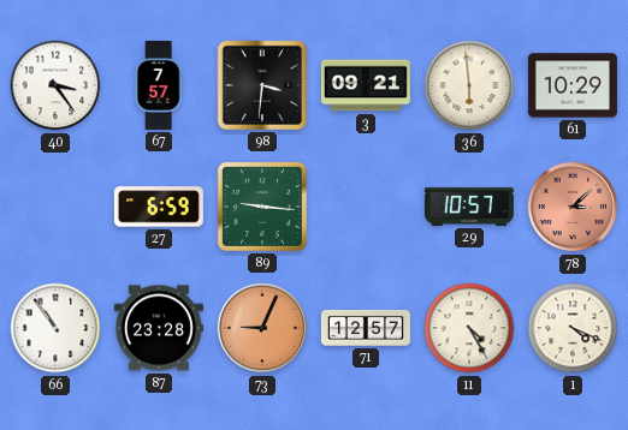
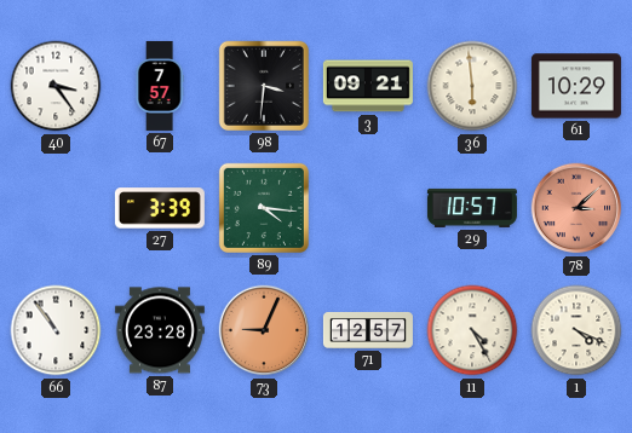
27: 6:59 -> 3:39 (160, 208)
89: 9:16 -> 4:16 (264, 208)
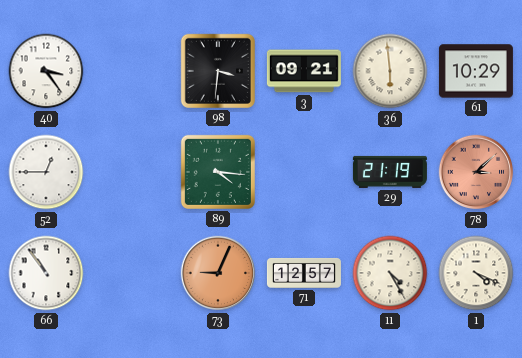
67: 7:57 -> none (160, 86)
52: none -> 12:45 (46, 172)
27: 3:39 -> none (160, 208)
29: 10:57 -> 21:19 (390, 172)
87: 23:28 -> none (160, 330)
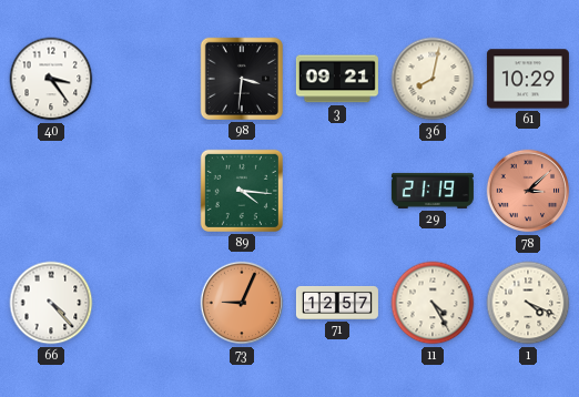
36: 5:59 -> 8:02 (433, 79)
52: 12:45 -> none (46, 172)
66: 10:54 -> 4:23 (51, 303)
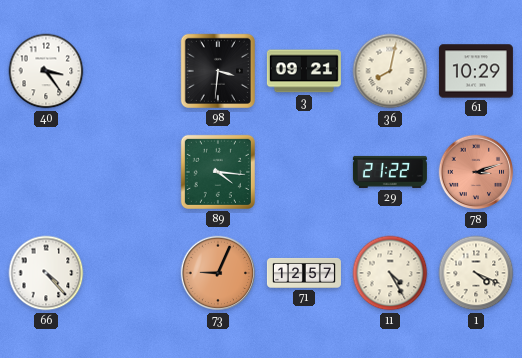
29: 21:19 -> 21:22 (390, 172)
78: 3:08 -> 3:12 (476, 172)
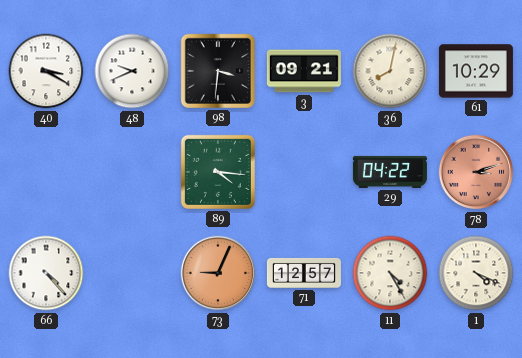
40: 3:24 -> 3:20 (46, 71)
48: none -> 9:41 (132, 71)
29: 21:22 -> 04:22 (390, 172)
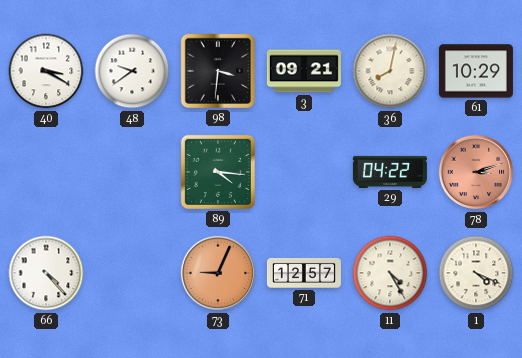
48: 9:41 -> 9:39 (132, 71)
